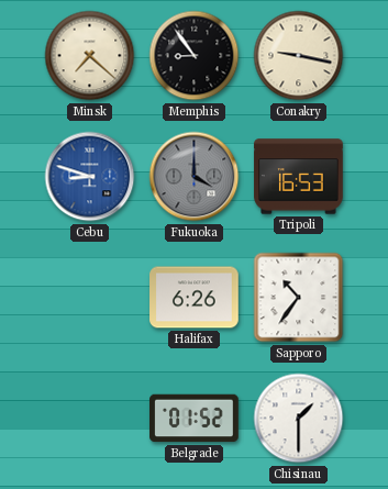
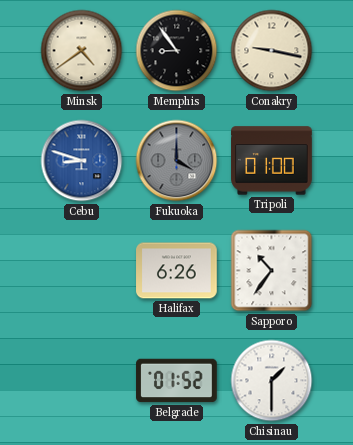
Minsk: 7:22 -> 4:39 (82, 51)
Tripoli: 16:53 -> 01:00 (272, 161)
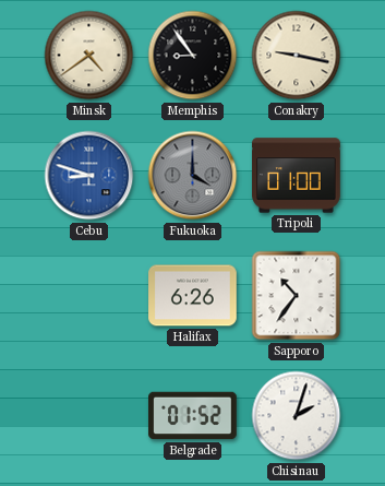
Chisinau: 1:30 -> 2:03 (297, 416)
